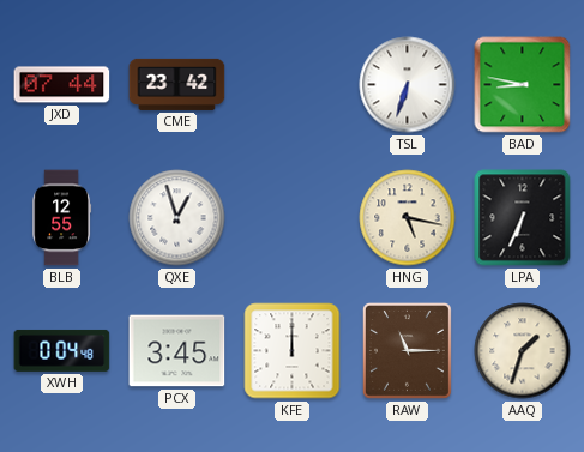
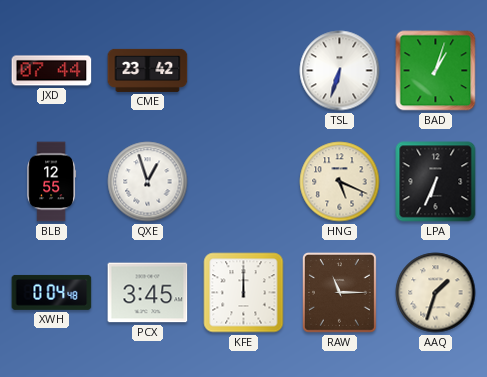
BAD: 8:47 -> 1:03 (436, 71)
HNG: 5:17 -> 5:19 (340, 182)
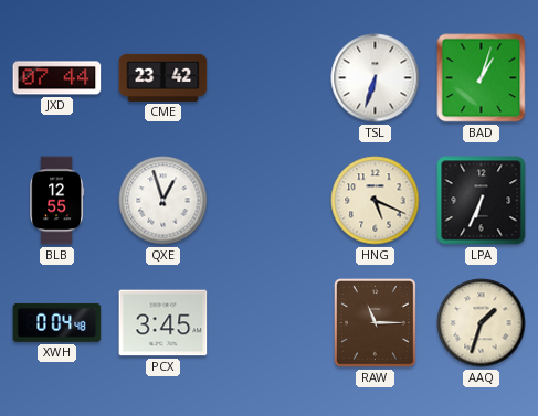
KFE: 12:00 -> none (244, 293)
